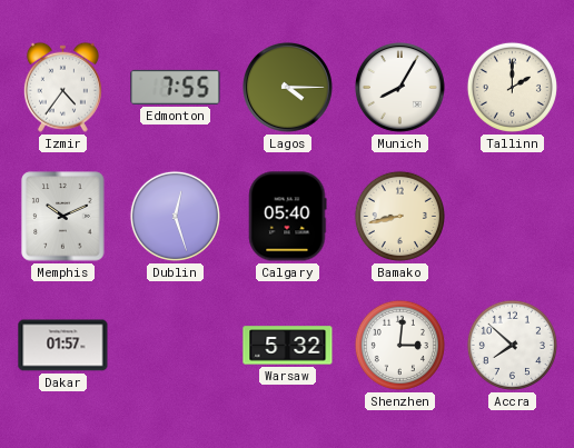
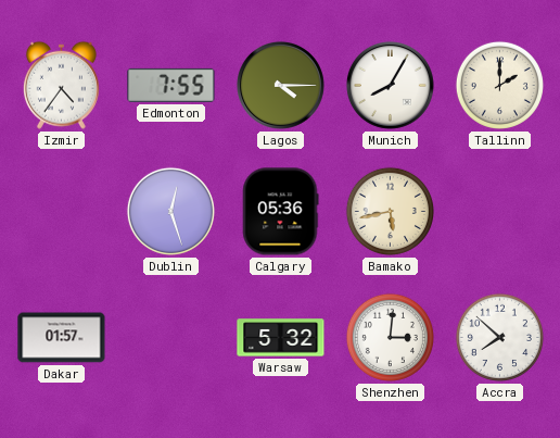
Memphis: 10:11 -> none (63, 217)
Calgary: 05:40 -> 05:36 (280, 212)
Bamako: 8:43 -> 5:43 (390, 211)
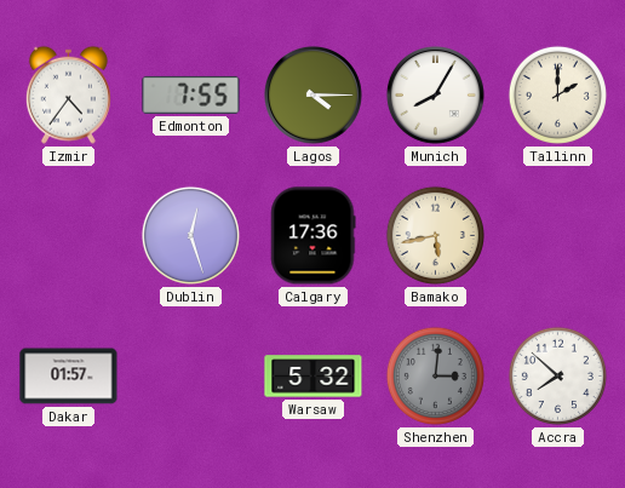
Calgary: 05:36 -> 17:36 (312, 236)
Shenzhen dial: white -> grey (435, 375)
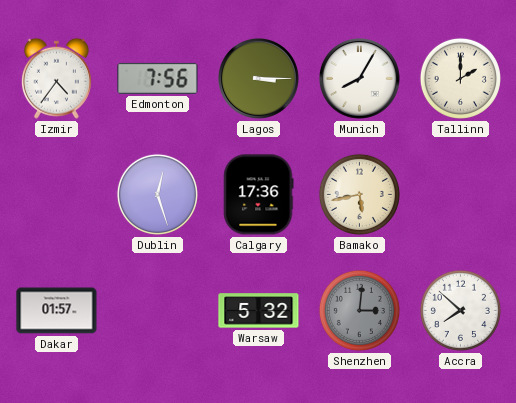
Edmonton: 7:55 -> 7:56 (158, 78)
Lagos: 4:15 -> 3:15 (258, 78)
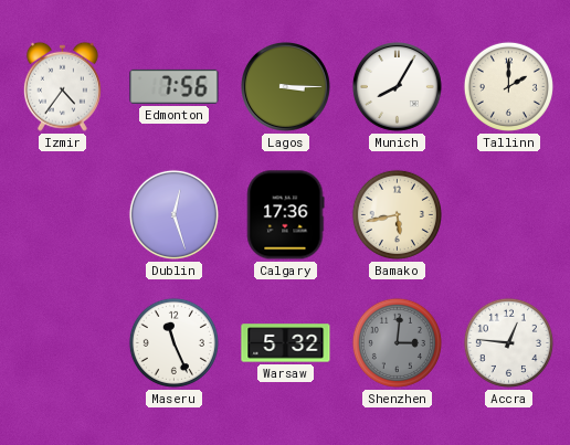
Dakar: 01:57 -> none (57, 311)
Maseru: none -> 11:26 (173, 342)
Accra: 7:52 -> 12:46 (508, 342)
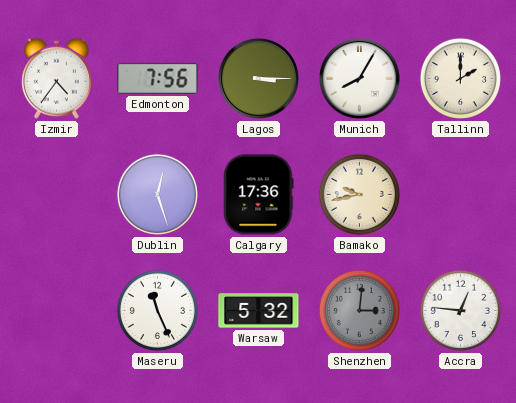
Bamako: 5:43 -> 9:43 (359, 194)
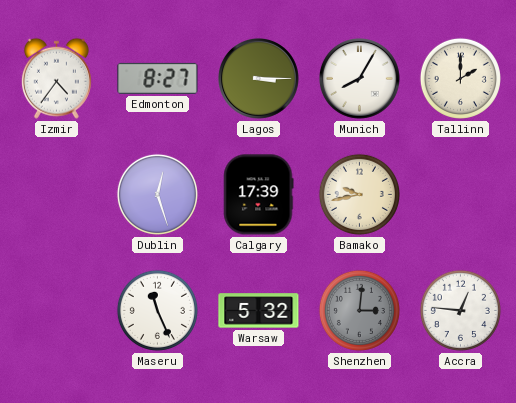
Edmonton: 7:56 -> 8:27 (158, 78)
Calgary: 17:36 -> 17:39 (258, 195)
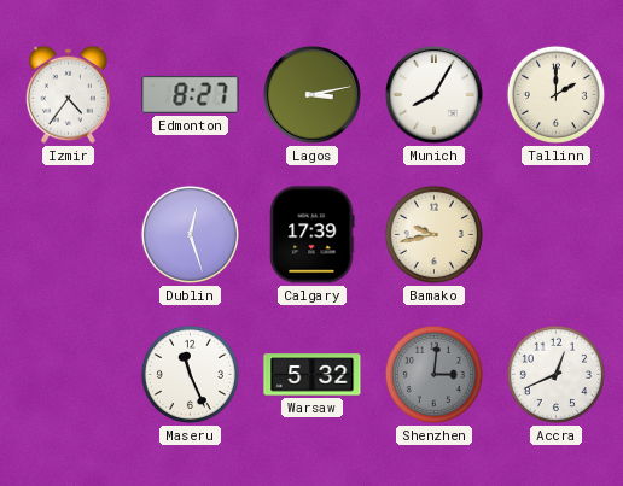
Lagos: 3:15 -> 3:13 (311, 94)
Accra: 12:46 -> 12:41 (555, 374)
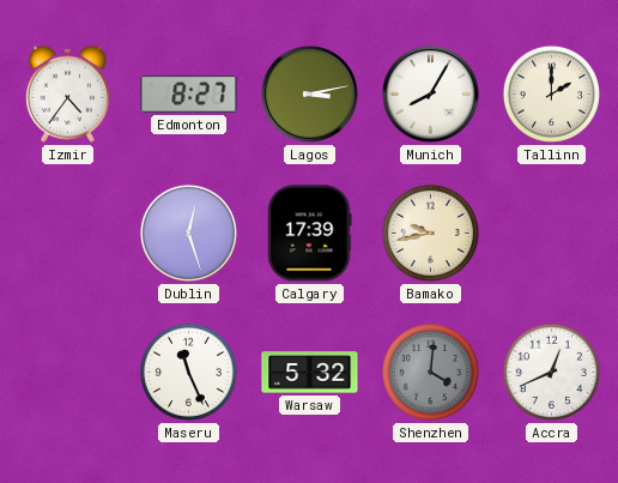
Shenzhen: 3:01 -> 4:01 (430, 372)
